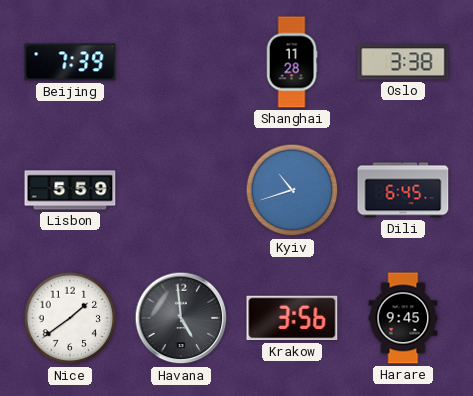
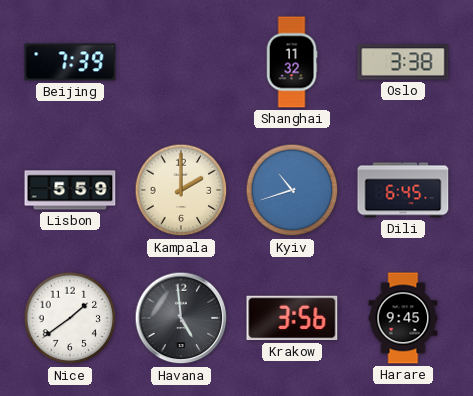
Shanghai: 11:28 -> 11:32 (292, 62)
Kampala: none -> 2:00 (181, 190)
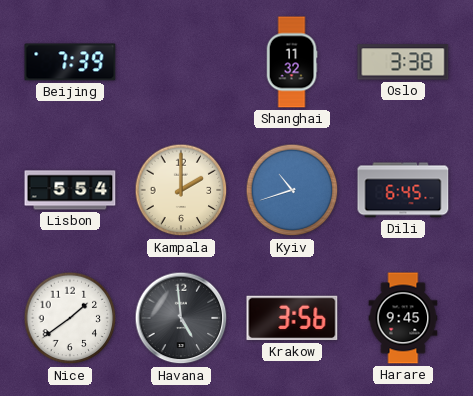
Lisbon: 5:59 -> 5:54 (70, 190)
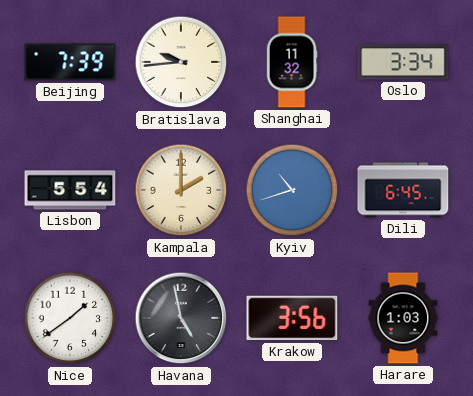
Bratislava: none -> 9:44 (181, 62)
Oslo: 3:38 -> 3:34 (403, 62)
Havana: 4:59 -> 4:58 (181, 318)
Harare: 9:45 -> 1:03 (403, 318)
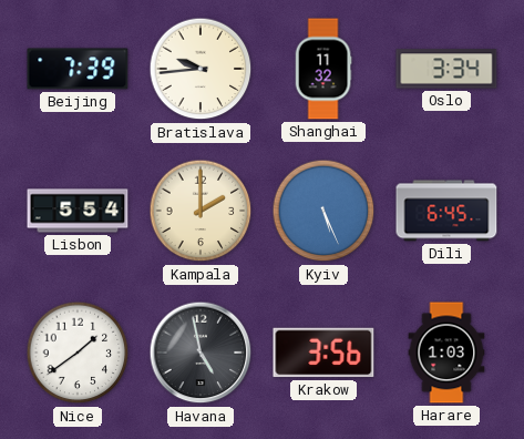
Kyiv: 10:42 -> 5:26 (323, 211)
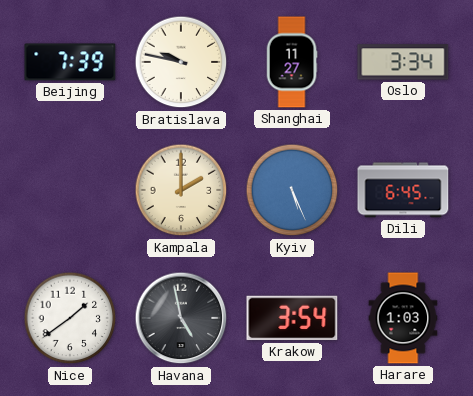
Bratislava: 9:44 -> 9:47 (181, 62)
Shanghai: 11:32 -> 11:27 (292, 62)
Lisbon: 5:54 -> none (78, 211)
Krakow: 3:56 -> 3:54 (292, 318)
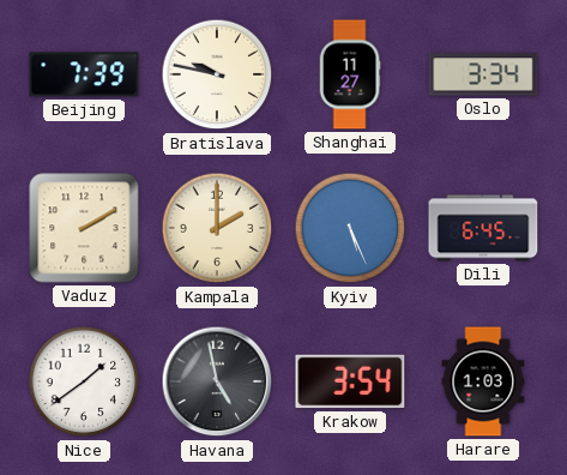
Vaduz: none -> 2:10 (84, 228)
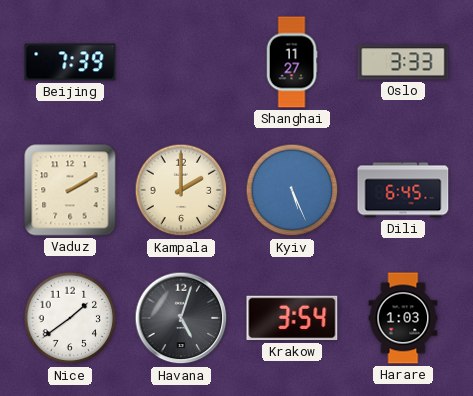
Bratislava: 9:47 -> none (217, 74)
Oslo: 3:34 -> 3:33 (403, 62)
Havana: 4:58 -> 5:03 (181, 318)
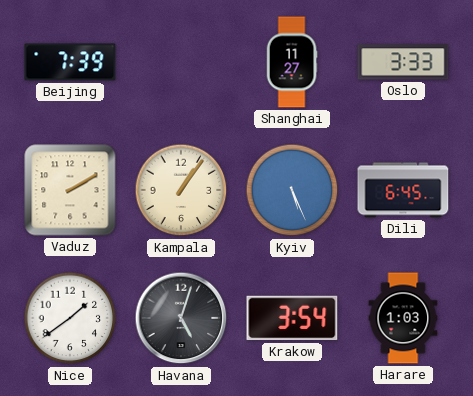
Kampala: 2:00 -> 1:06 (181, 190)
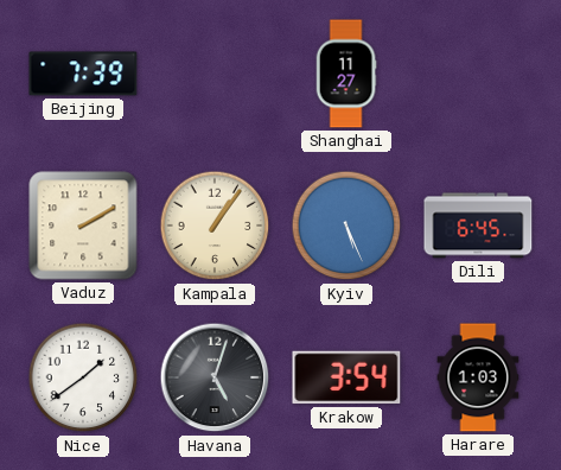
Oslo: 3:33 -> none (403, 62)
